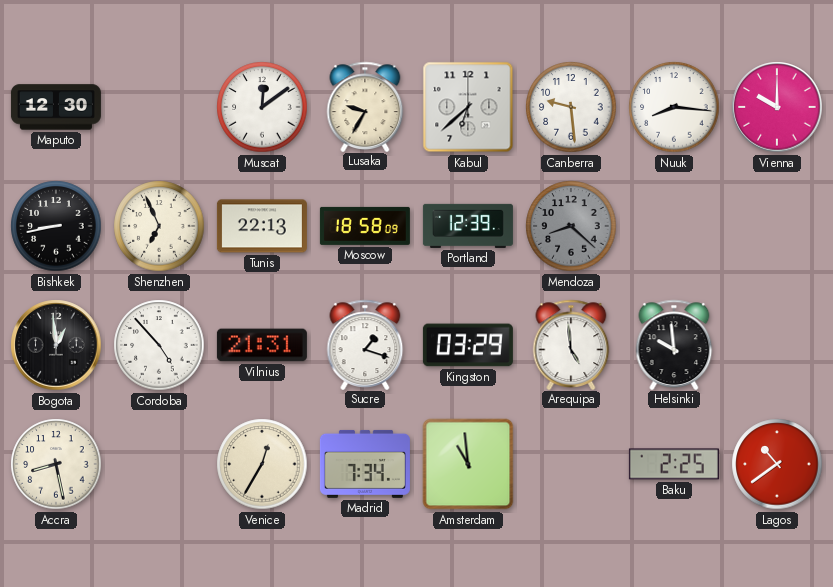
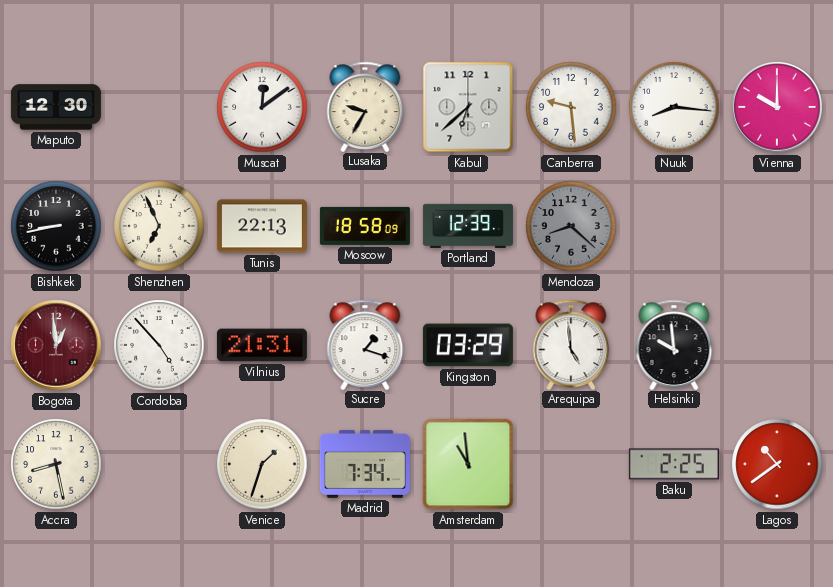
Bogota dial: black -> burgundy (56, 345)
Venice: 12:35 -> 1:33 (262, 464)
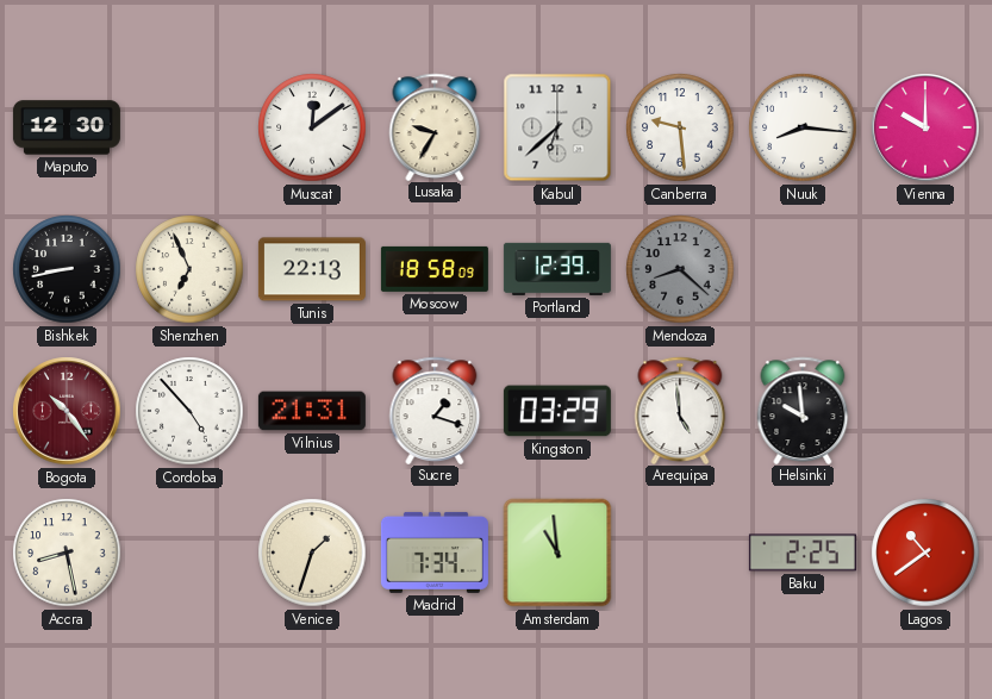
Bogota: 12:59 -> 10:24 (67, 411)
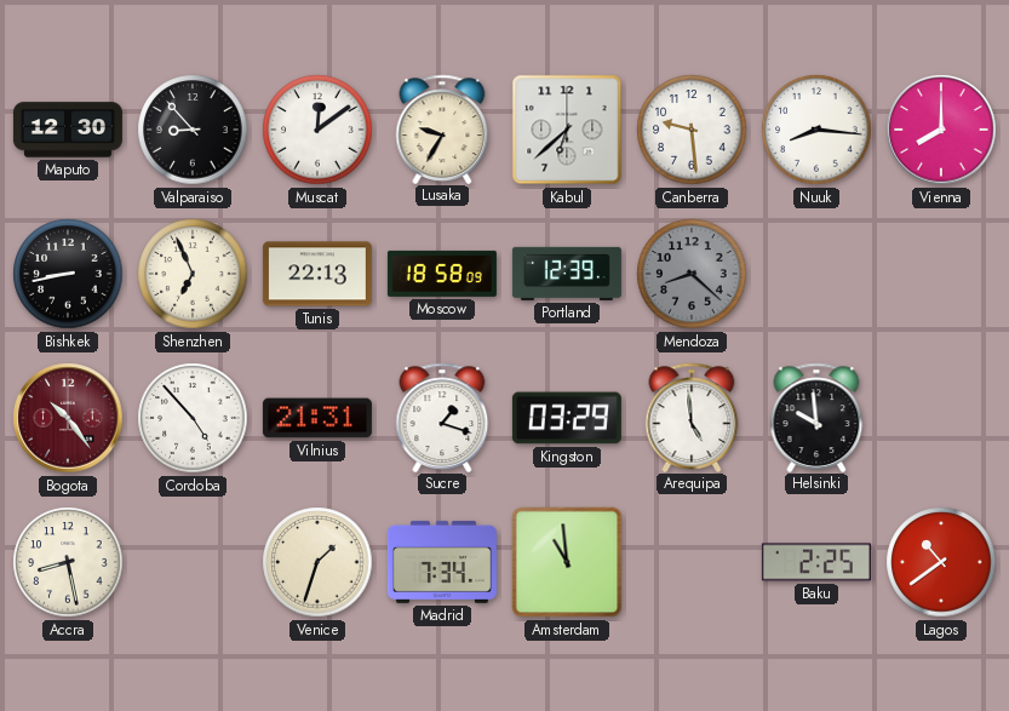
Valparaiso: none -> 8:53 (193, 130)
Vienna: 10:00 -> 8:00 (941, 130)
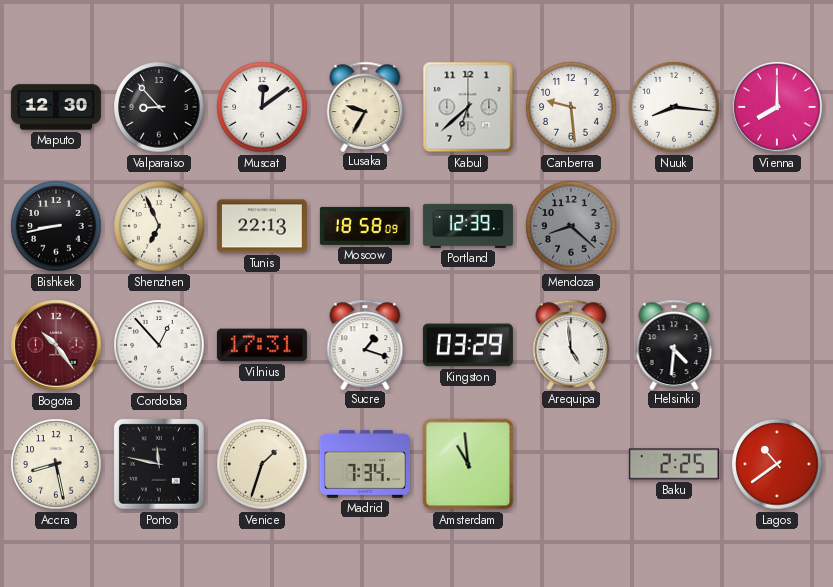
Cordoba: 4:53 -> 12:53 (159, 345)
Vilnius: 21:31 -> 17:31 (262, 345)
Helsinki: 9:59 -> 4:31 (674, 344)
Porto: none -> 11:47 (159, 464)
